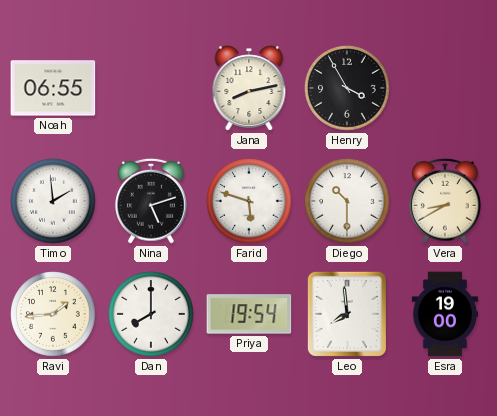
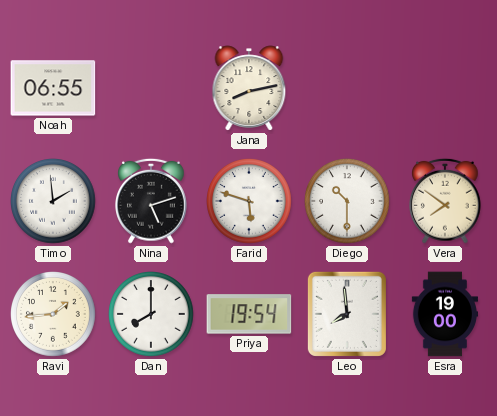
Henry: 3:55 -> none (348, 89)
Vera: 8:40 -> 7:51 (446, 201)
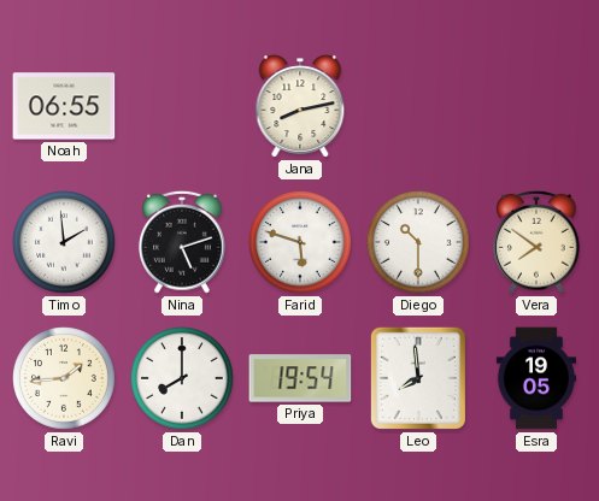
Esra: 19:00 -> 19:05 (535, 378)
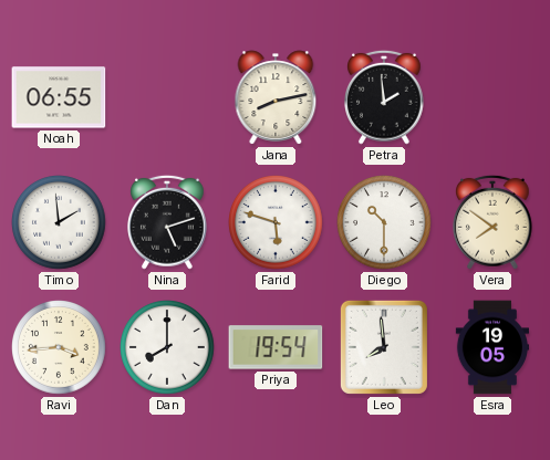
Petra: none -> 1:59 (385, 97)
Ravi: 1:44 -> 3:44 (60, 348)
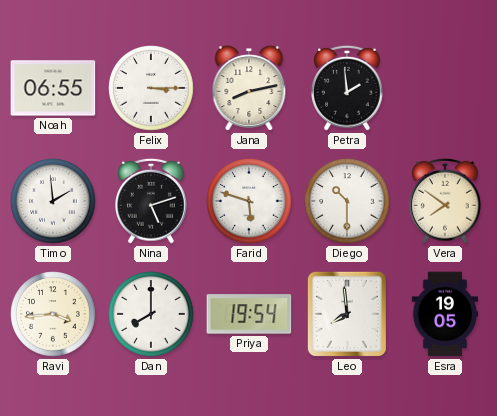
Felix: none -> 3:15 (152, 89)
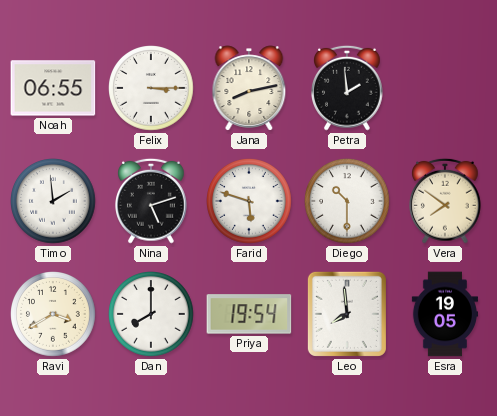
Ravi: 3:44 -> 3:40 (54, 315)
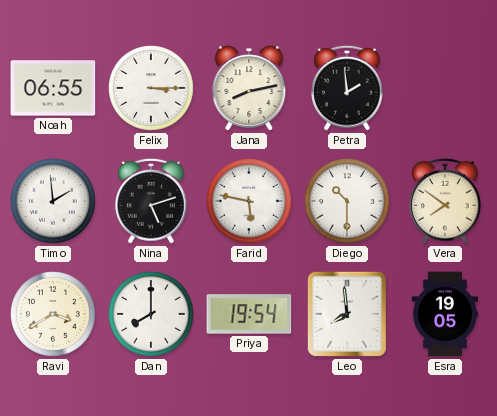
Farid: 5:48 -> 5:47 (250, 202)
